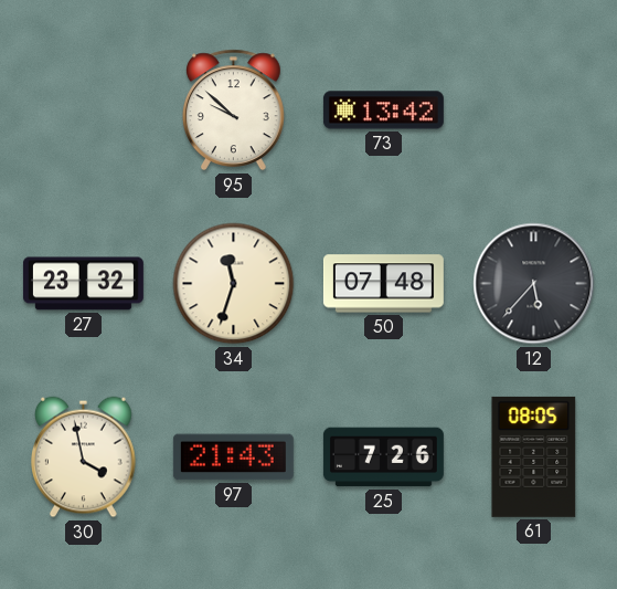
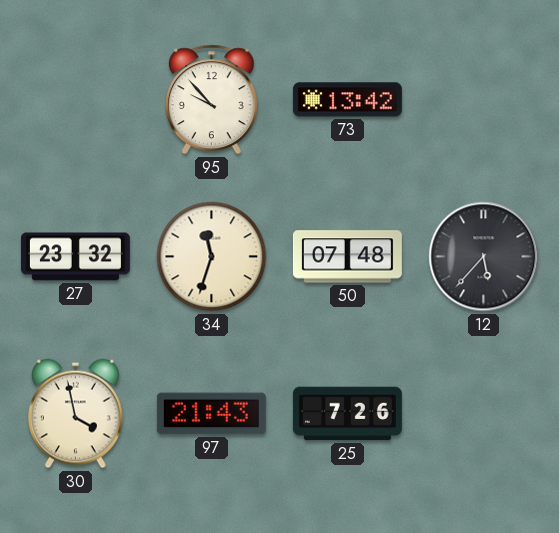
95: 9:52 -> 9:53 (211, 100)
61: 08:05 -> none (534, 456)
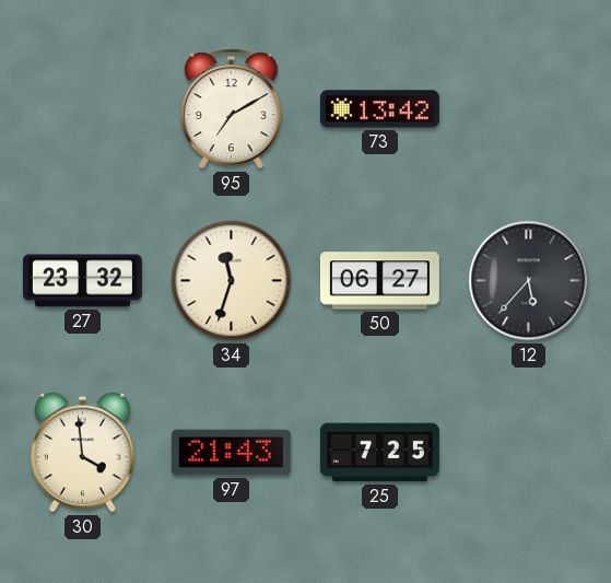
95: 9:53 -> 7:10 (231, 109)
50: 07:48 -> 06:27 (379, 281)
30: 3:58 -> 3:59 (83, 453)
25: 7:26 -> 7:25 (379, 453)
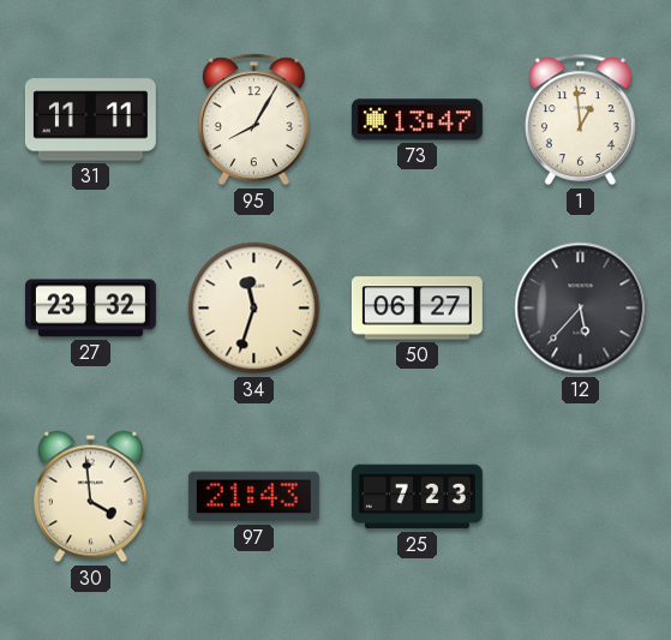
31: none -> 11:11 (90, 120)
95: 7:10 -> 8:05 (253, 120)
73: 13:42 -> 13:47 (417, 120)
1: none -> 12:59 (580, 120)
25: 7:25 -> 7:23 (417, 497)
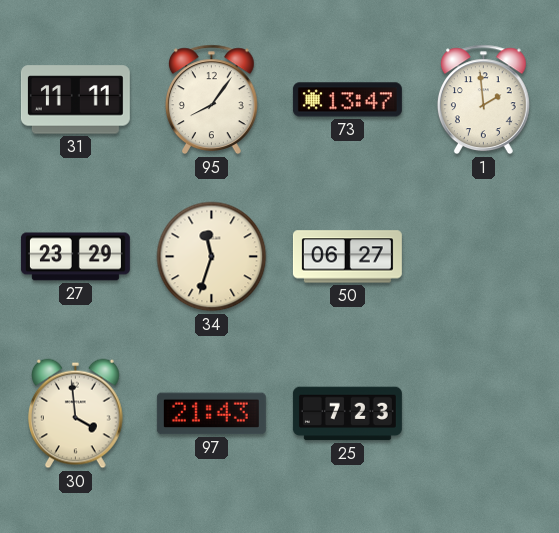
95: 8:05 -> 8:06 (211, 100)
1: 12:59 -> 1:59 (483, 100)
27: 23:32 -> 23:29 (75, 257)
12: 5:37 -> none (581, 309)
